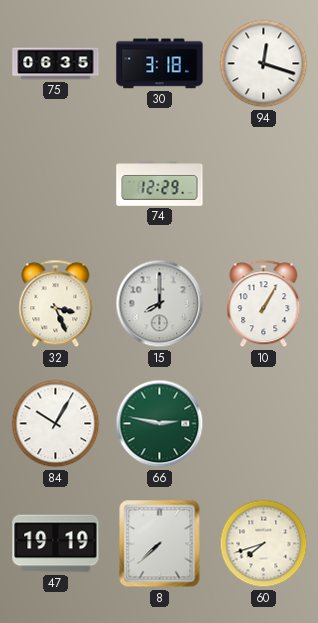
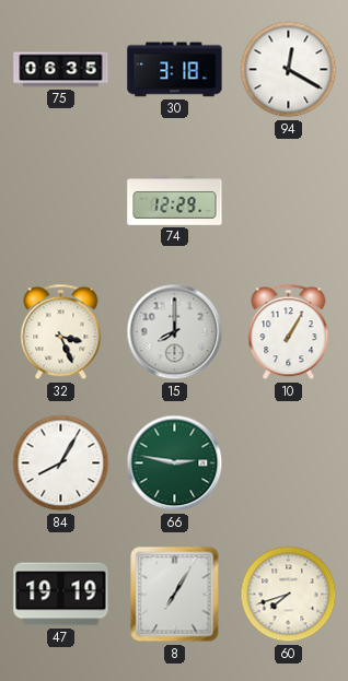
94: 12:18 -> 12:20 (289, 70)
84: 10:05 -> 8:05 (61, 463)
8: 7:38 -> 7:05 (175, 595)
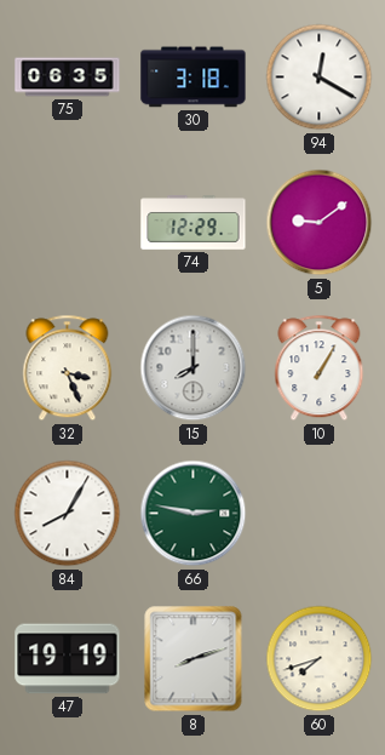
5: none -> 9:09 (320, 223)
8: 7:05 -> 8:12 (194, 659)
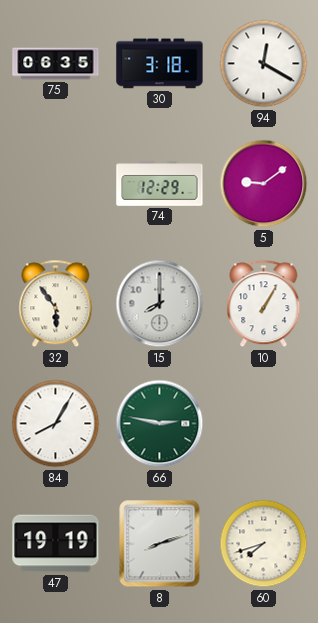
32: 3:26 -> 5:54 (56, 304)
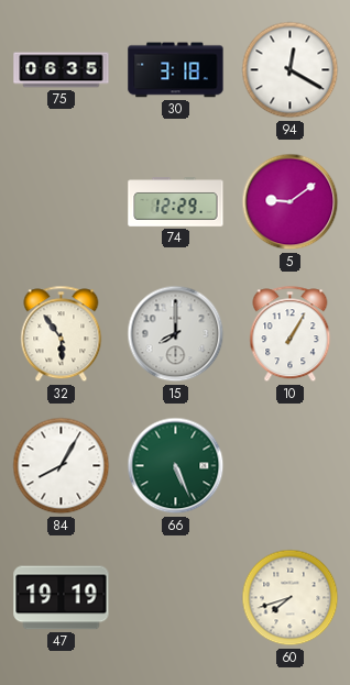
66: 2:47 -> 5:26 (176, 466)
8: 8:12 -> none (160, 544)
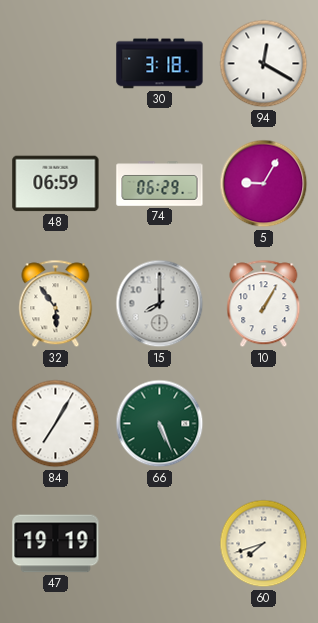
75: 06:35 -> none (62, 70)
48: none -> 06:59 (56, 184)
74: 12:29 -> 06:29 (160, 184)
5: 9:09 -> 9:05 (264, 184)
84: 8:05 -> 7:05 (56, 424)
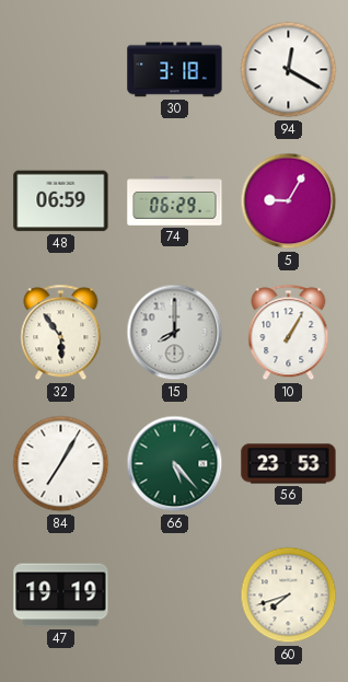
66: 5:26 -> 5:23 (175, 464)
56: none -> 23:53 (289, 464)
